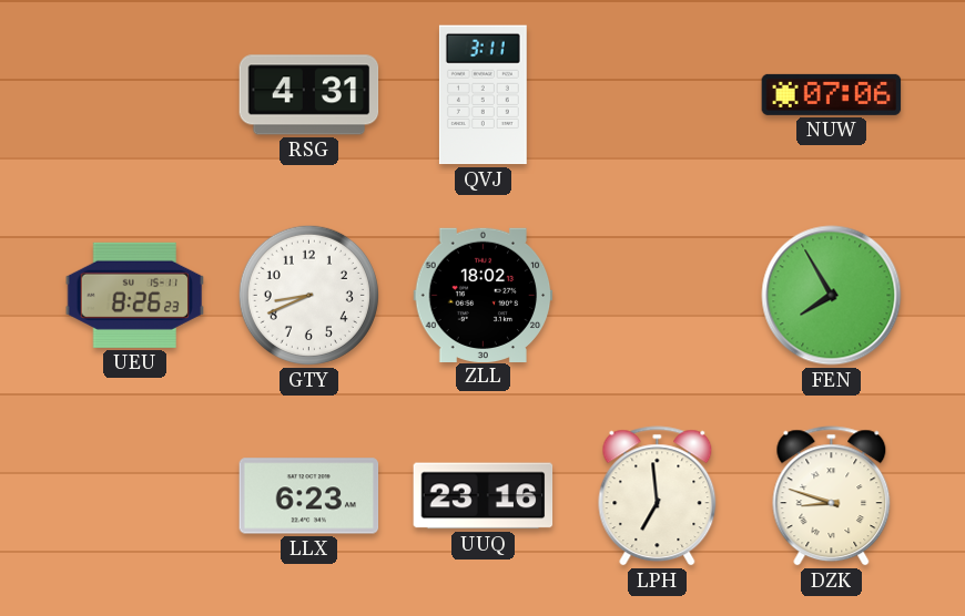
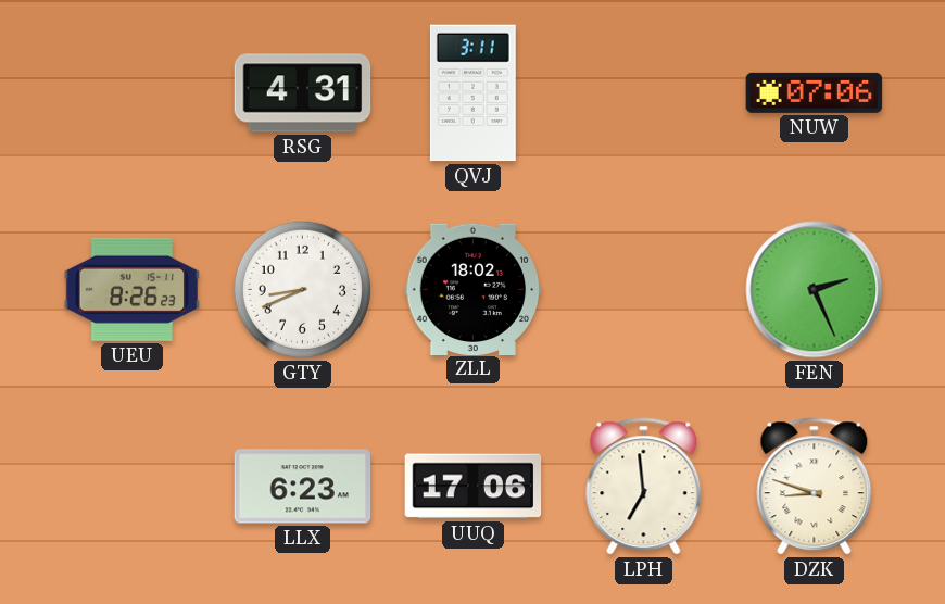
FEN: 7:55 -> 2:26 (815, 290)
UUQ: 23:16 -> 17:06 (474, 487)
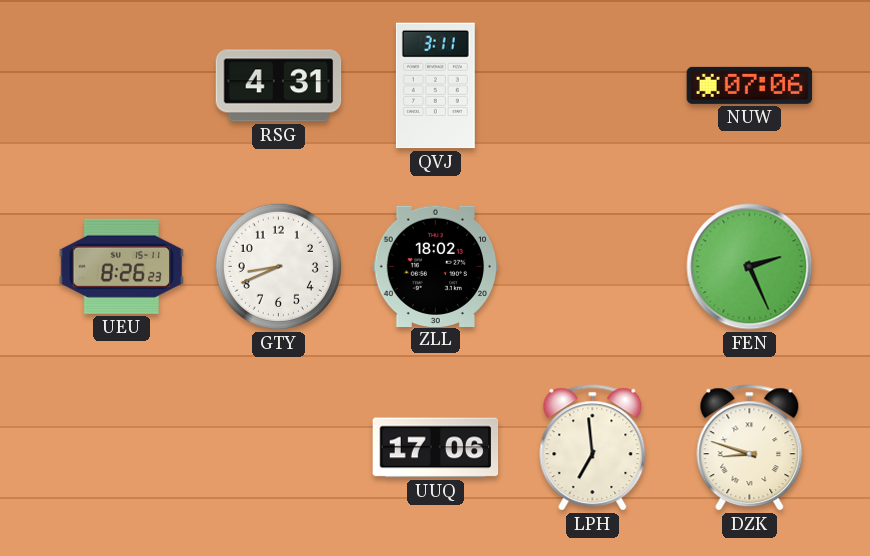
LLX: 6:23 -> none (303, 487)
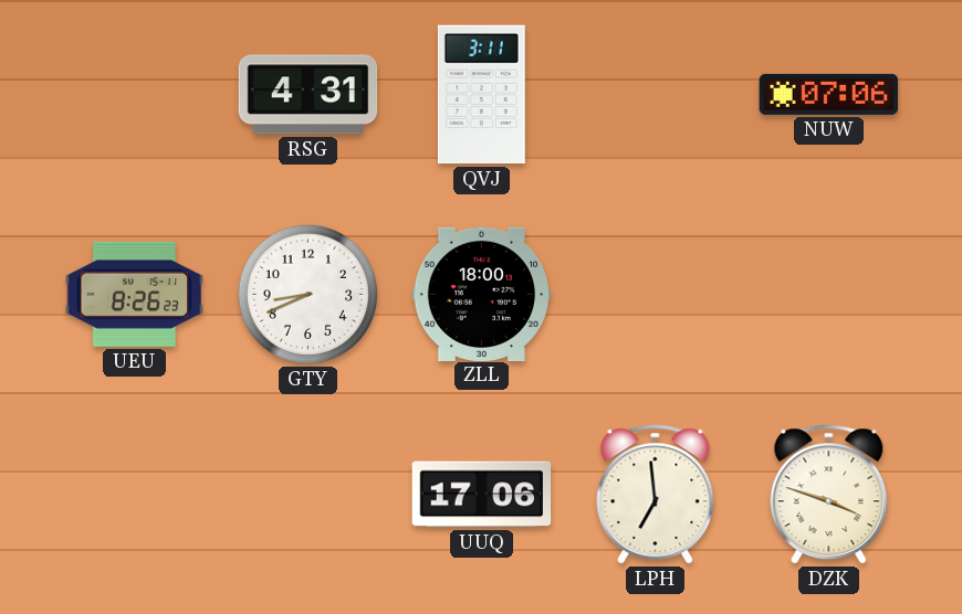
ZLL: 18:02 -> 18:00 (482, 294)
FEN: 2:26 -> none (750, 267)
DZK: 8:48 -> 3:48 (829, 495)
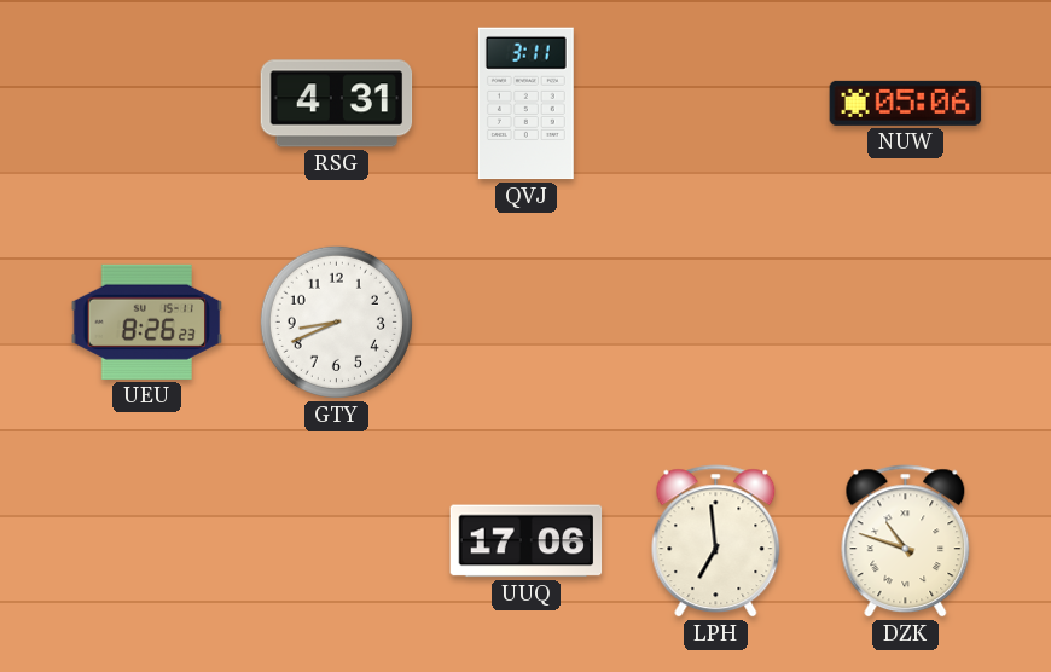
NUW: 07:06 -> 05:06 (906, 103)
ZLL: 18:00 -> none (482, 294)
DZK: 3:48 -> 10:48 (906, 541)
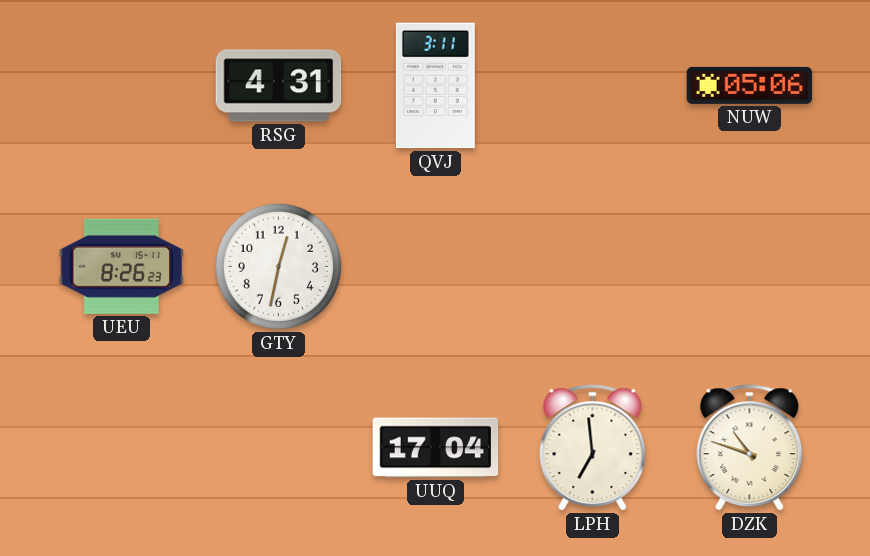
GTY: 8:41 -> 12:32 (278, 266)
UUQ: 17:06 -> 17:04 (436, 448)
